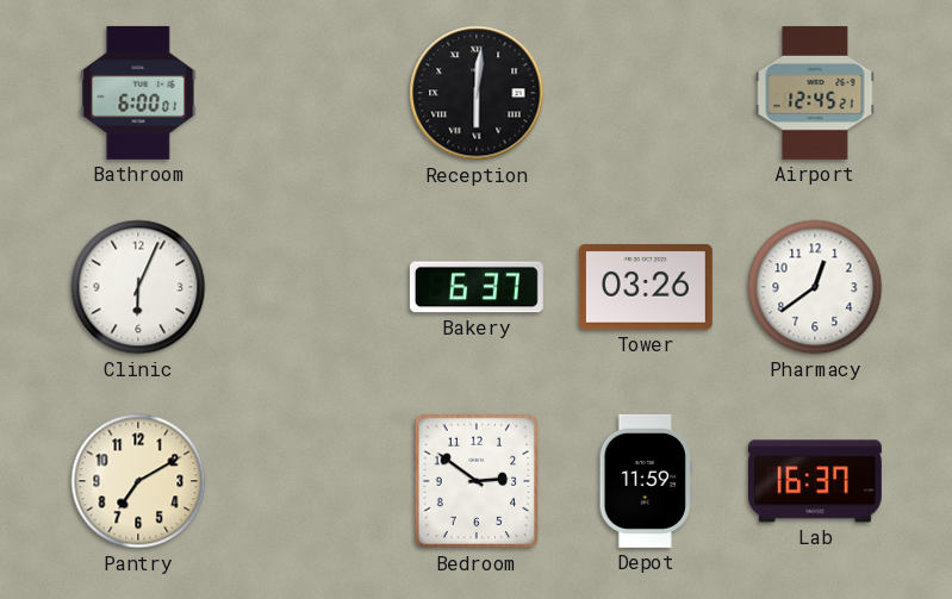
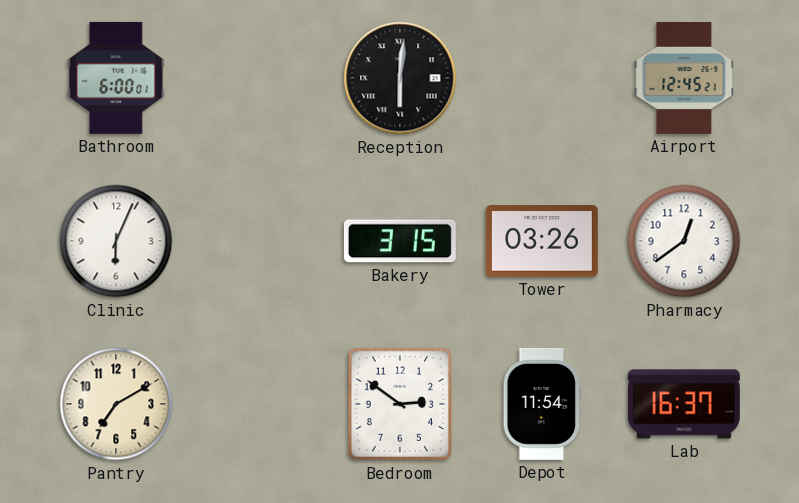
Bakery: 6:37 -> 3:15 (400, 241)
Depot: 11:59 -> 11:54 (542, 404)
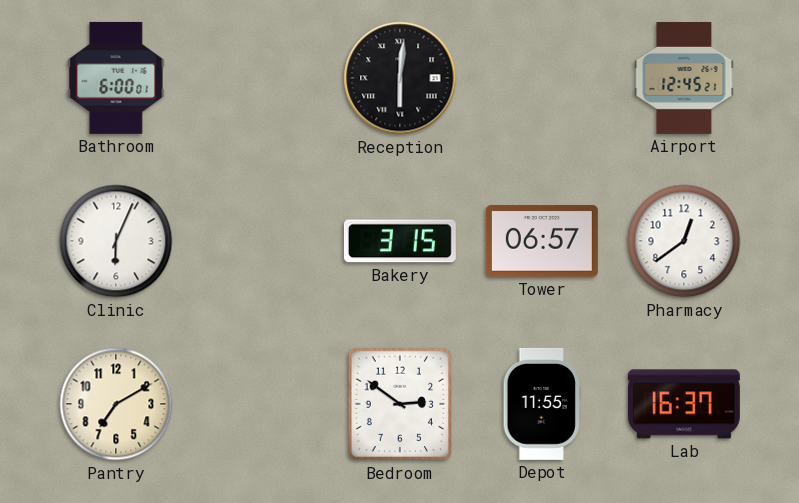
Tower: 03:26 -> 06:57 (542, 241)
Depot: 11:54 -> 11:55 (542, 404)
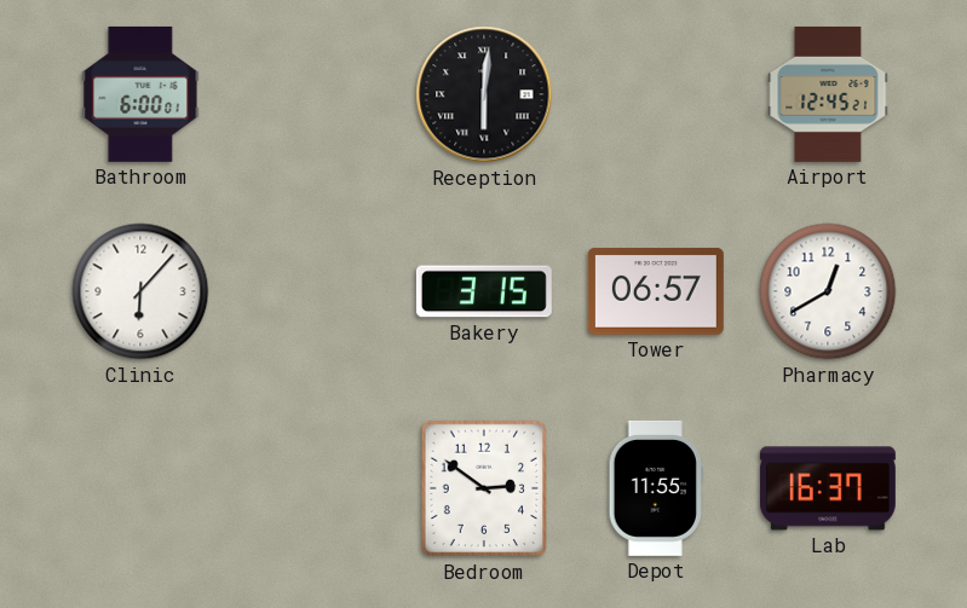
Clinic: 6:04 -> 6:07 (140, 291)
Pharmacy: 12:39 -> 12:40 (828, 291)
Pantry: 7:10 -> none (116, 404)
